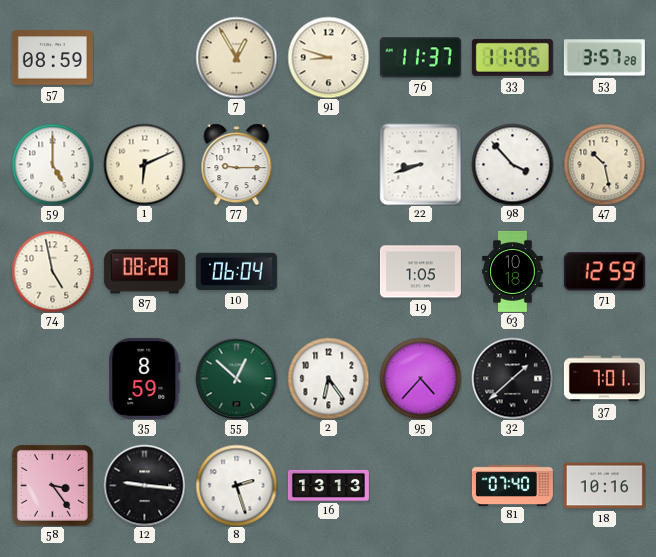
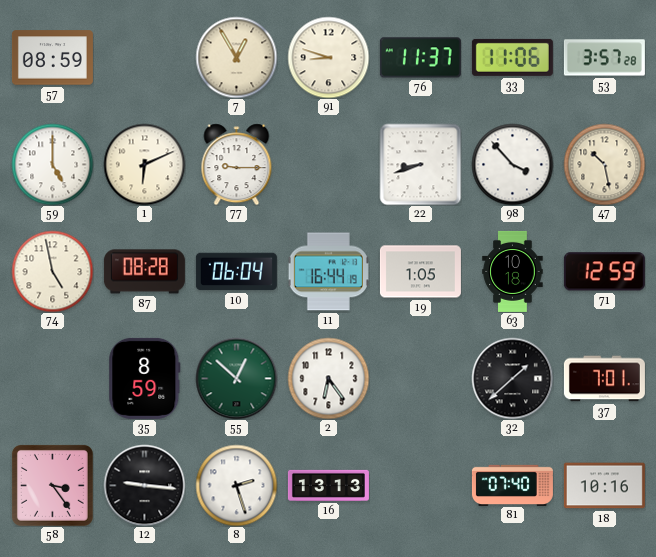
11: none -> 16:44 (328, 272)
95: 4:37 -> none (420, 378)
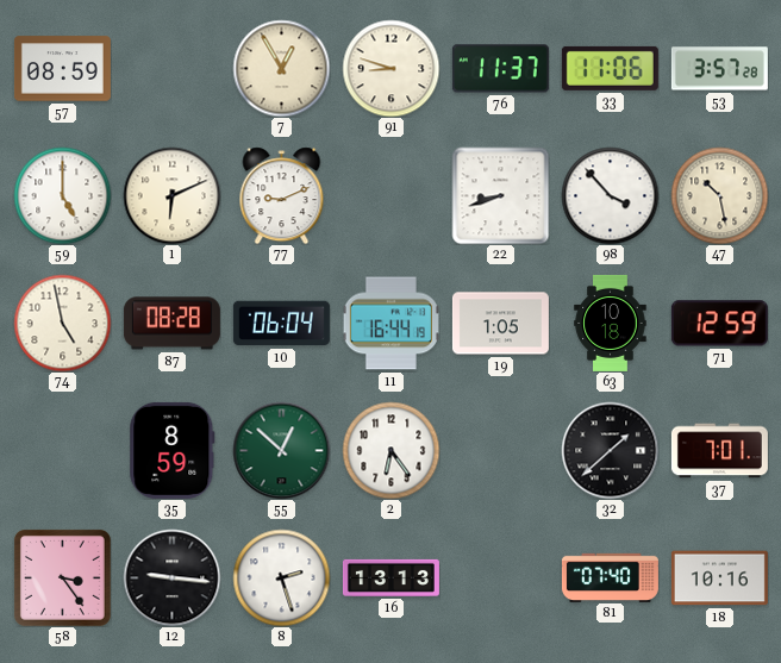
77: 9:15 -> 9:11 (282, 195)
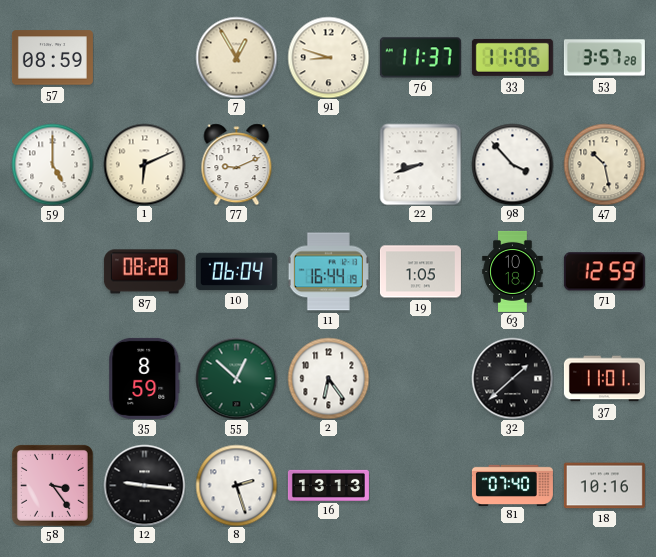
74: 4:58 -> none (62, 323)
37: 7:01 -> 11:01 (604, 379)
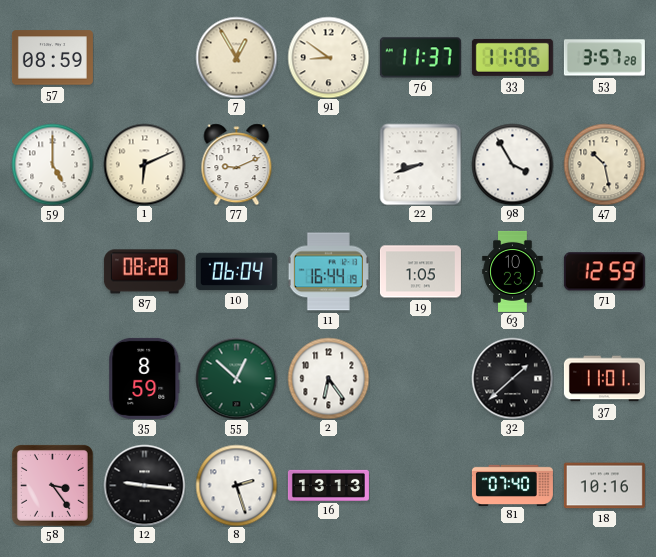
91: 8:48 -> 8:51 (328, 57)
98: 3:53 -> 3:55 (512, 164)
63: 10:18 -> 10:23 (513, 271)
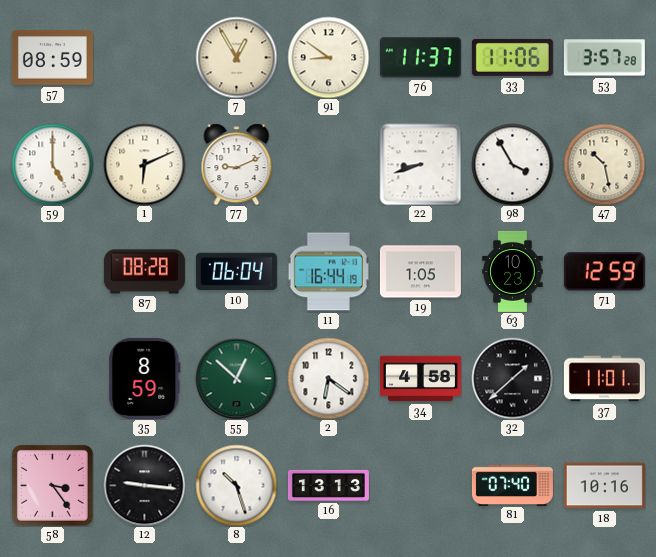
2: 6:24 -> 6:21 (328, 378)
34: none -> 4:58 (420, 379)
8: 2:27 -> 10:27 (236, 485)
